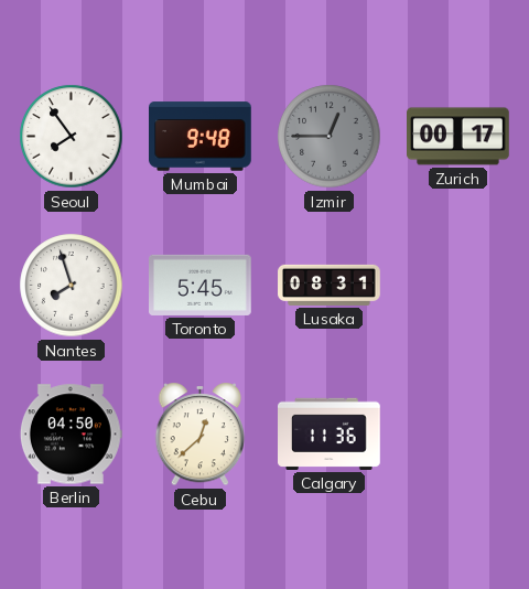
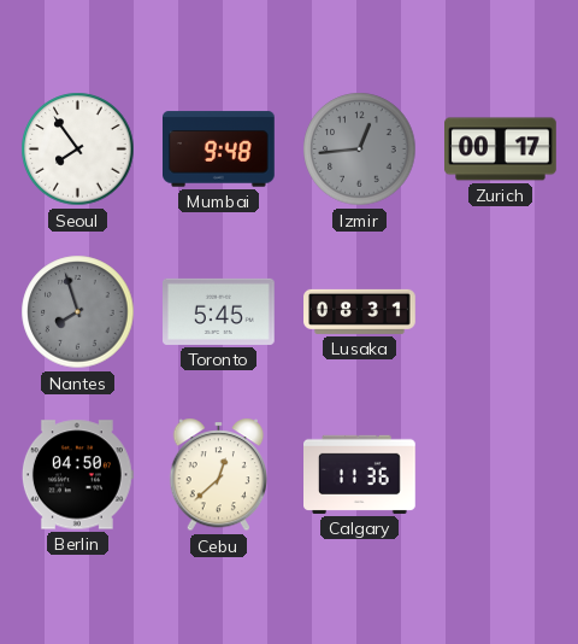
Izmir: 12:45 -> 12:44 (360, 150)
Nantes dial: white -> grey (78, 312)
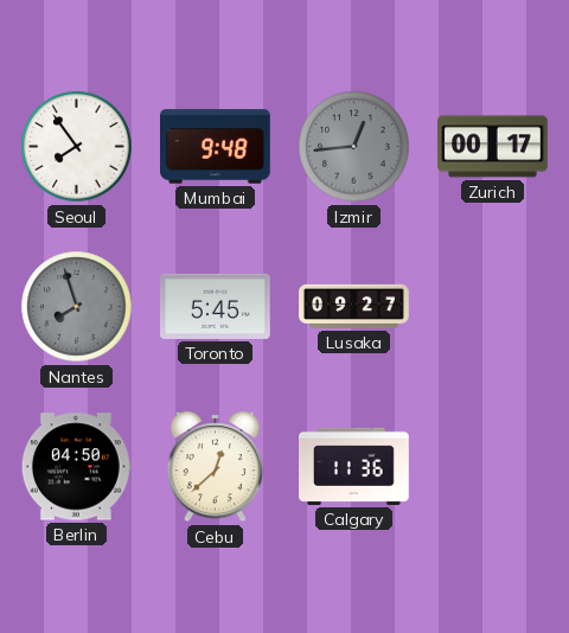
Lusaka: 08:31 -> 09:27 (354, 306)
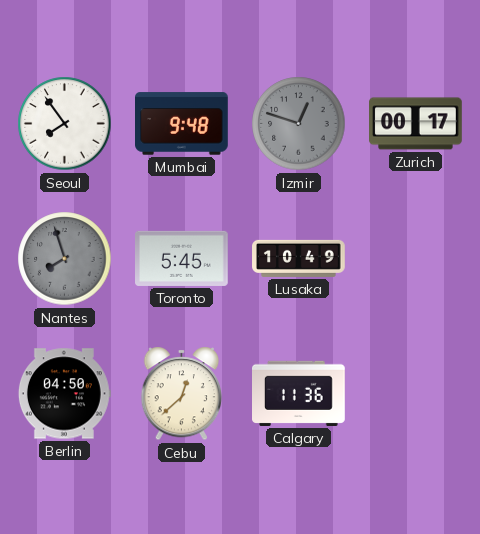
Izmir: 12:44 -> 12:48 (299, 124)
Lusaka: 09:27 -> 10:49 (299, 258)
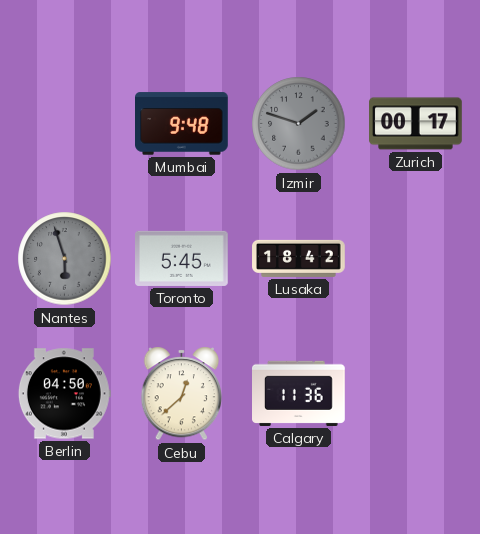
Seoul: 7:54 -> none (65, 124)
Izmir: 12:48 -> 1:48 (299, 124)
Nantes: 7:57 -> 5:57 (65, 259)
Lusaka: 10:49 -> 18:42 (299, 258)
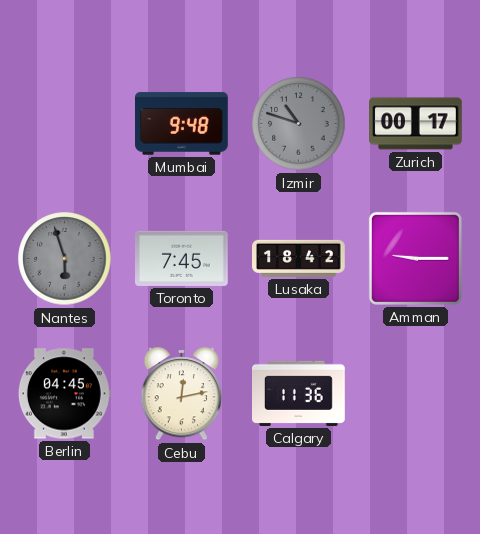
Izmir: 1:48 -> 10:48 (299, 124)
Toronto: 5:45 -> 7:45 (182, 258)
Amman: none -> 9:15 (415, 258)
Berlin: 04:50 -> 04:45 (64, 394)
Cebu: 12:38 -> 12:13 (182, 394)
